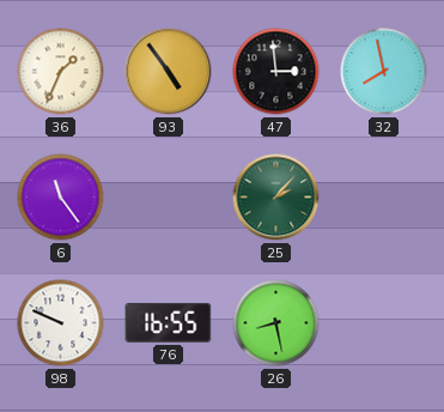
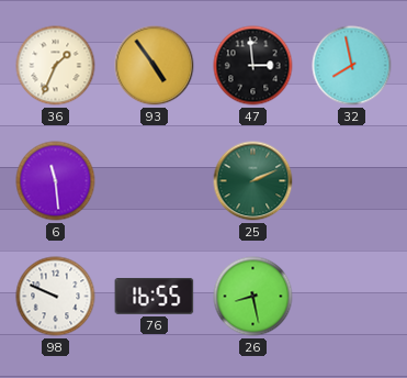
6: 11:24 -> 11:29 (56, 181)
25: 2:07 -> 2:11 (253, 181)
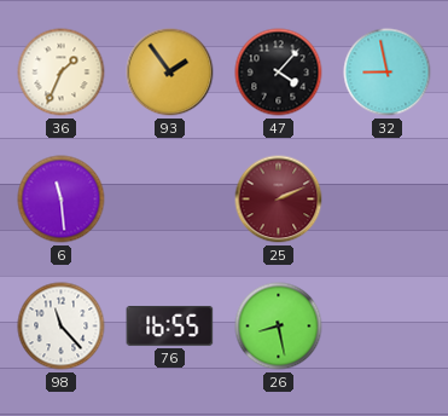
93: 4:54 -> 1:54 (170, 73)
47: 2:59 -> 4:07 (279, 73)
32: 7:58 -> 8:58 (388, 73)
25 dial: green -> burgundy (279, 200)
98: 9:49 -> 11:23 (62, 327)
